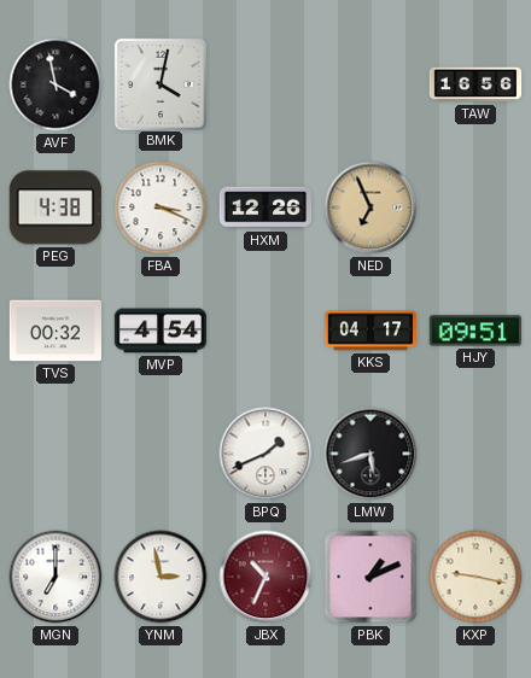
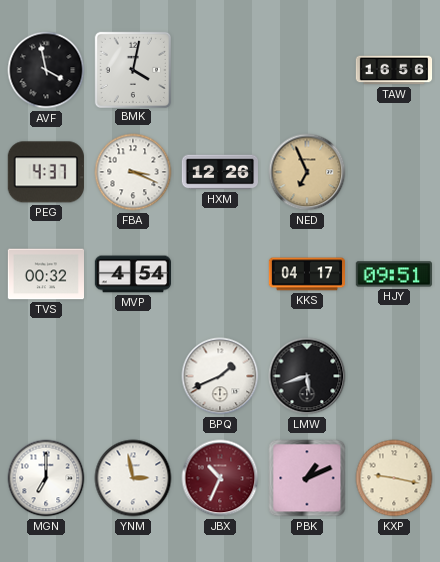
PEG: 4:38 -> 4:37 (46, 172)
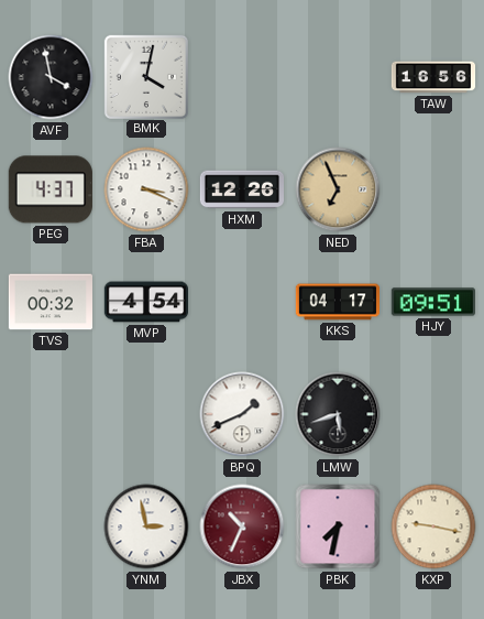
MGN: 7:00 -> none (46, 478)
PBK: 1:11 -> 7:32 (338, 526)
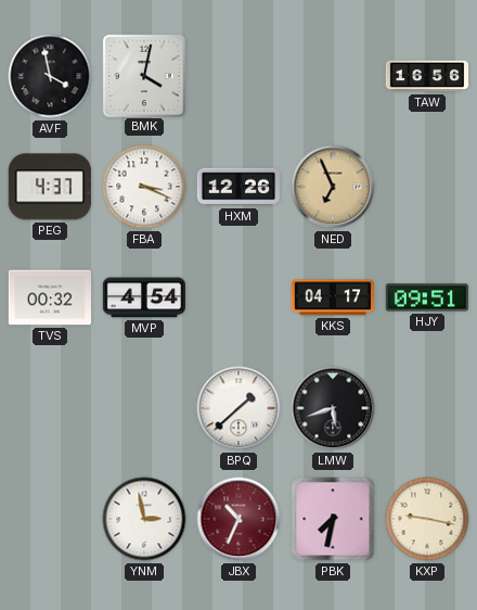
BPQ: 1:41 -> 1:38 (238, 408)
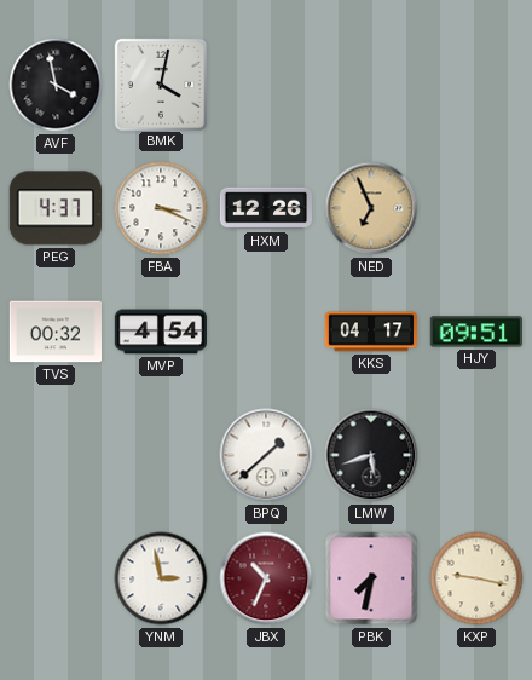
TAW: 16:56 -> none (427, 76)
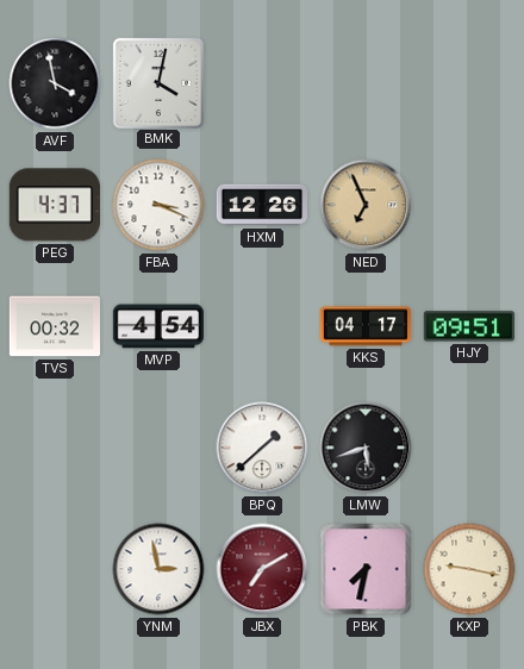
JBX: 10:34 -> 7:10 (262, 569)
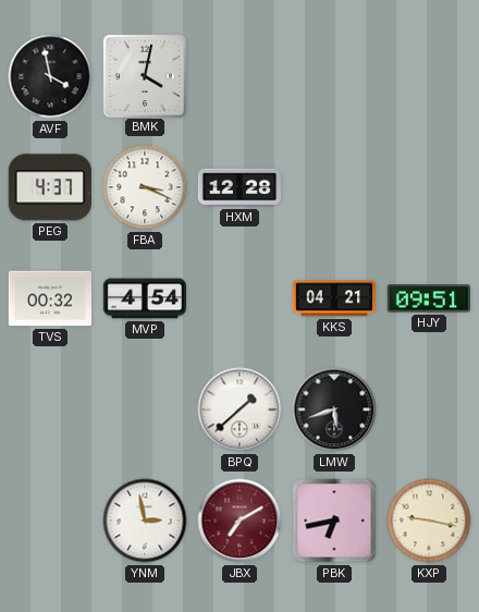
HXM: 12:26 -> 12:28 (238, 187)
NED: 6:56 -> none (366, 205)
KKS: 04:17 -> 04:21 (333, 298)
PBK: 7:32 -> 6:43 (334, 521)
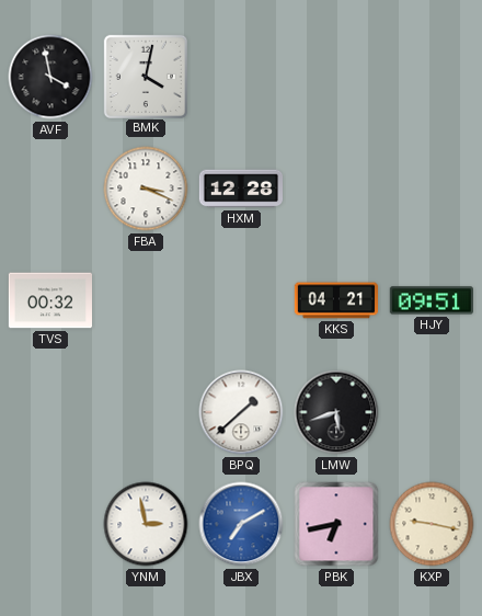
PEG: 4:37 -> none (50, 187)
MVP: 4:54 -> none (144, 298)
JBX dial: burgundy -> blue (241, 524)
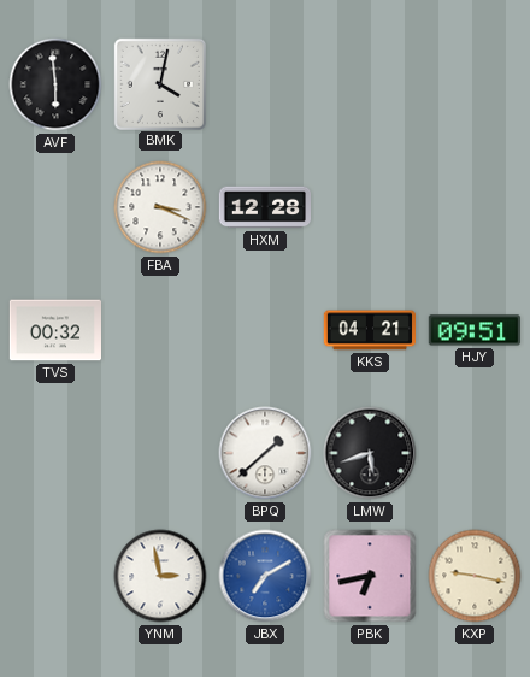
AVF: 3:58 -> 5:59 (55, 84)
